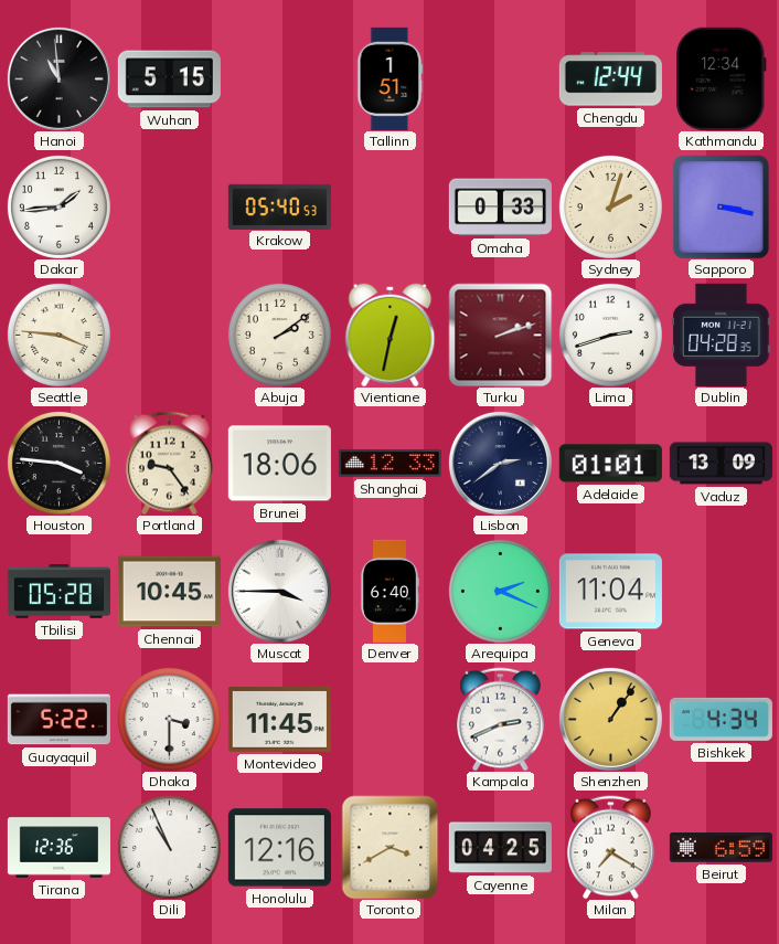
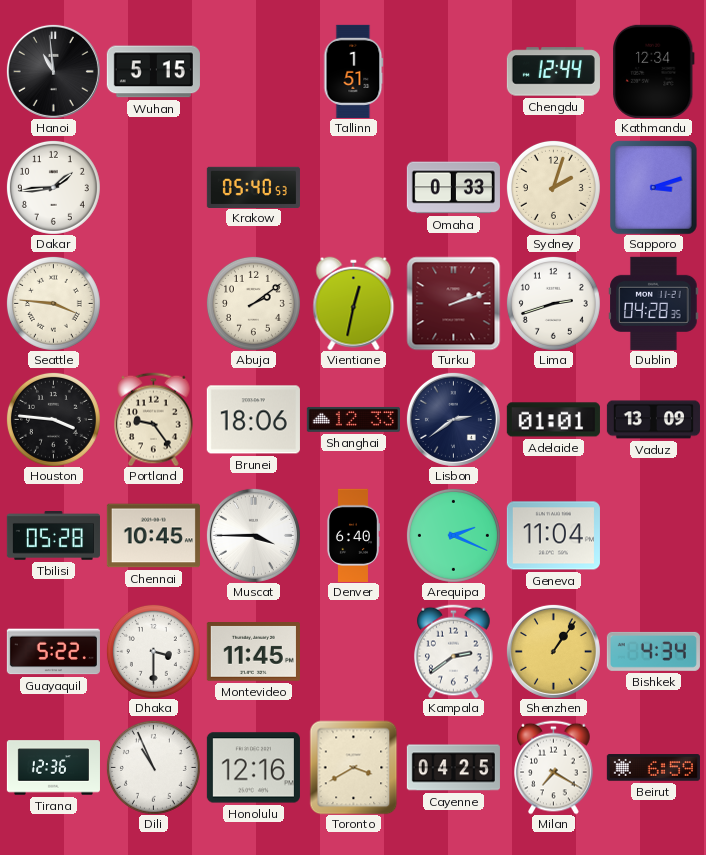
Sapporo: 3:17 -> 3:12 (654, 187)
Kampala: 2:41 -> 2:39 (454, 651)
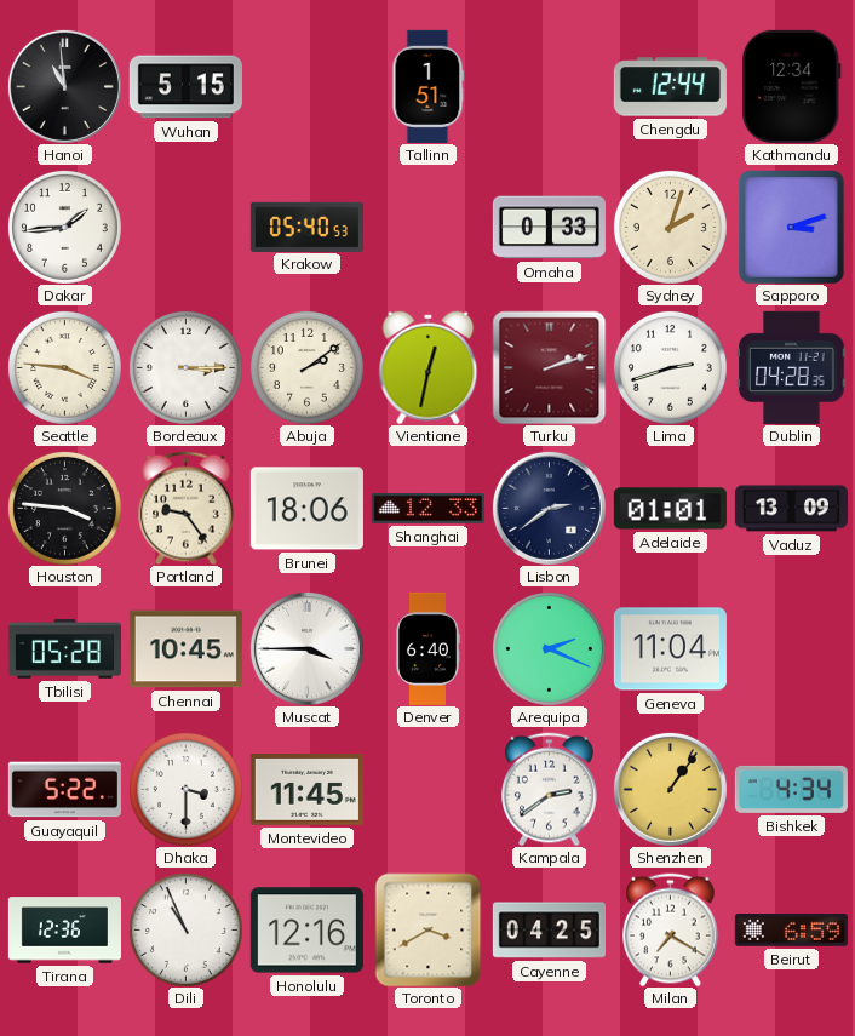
Bordeaux: none -> 3:15 (185, 367)
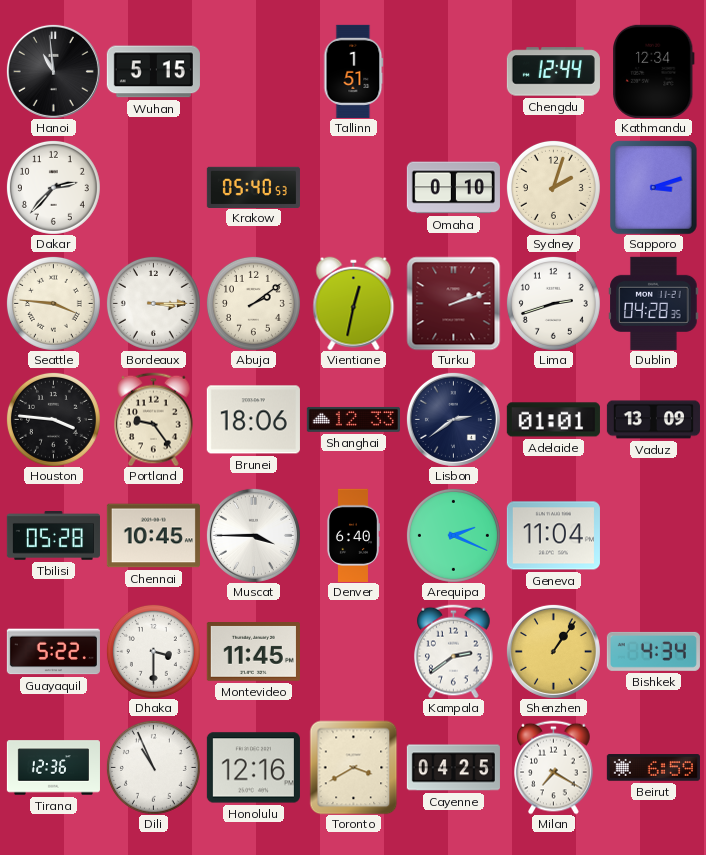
Dakar: 1:44 -> 2:37 (53, 187)
Omaha: 0:33 -> 0:10 (453, 188)
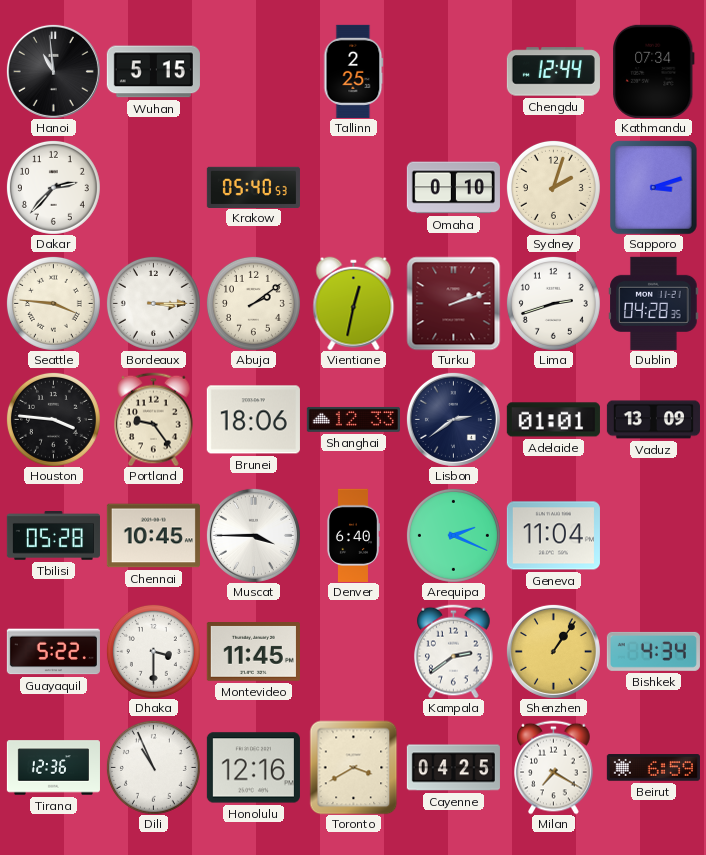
Tallinn: 1:51 -> 2:25 (354, 71)
Kathmandu: 12:34 -> 07:34 (654, 71)
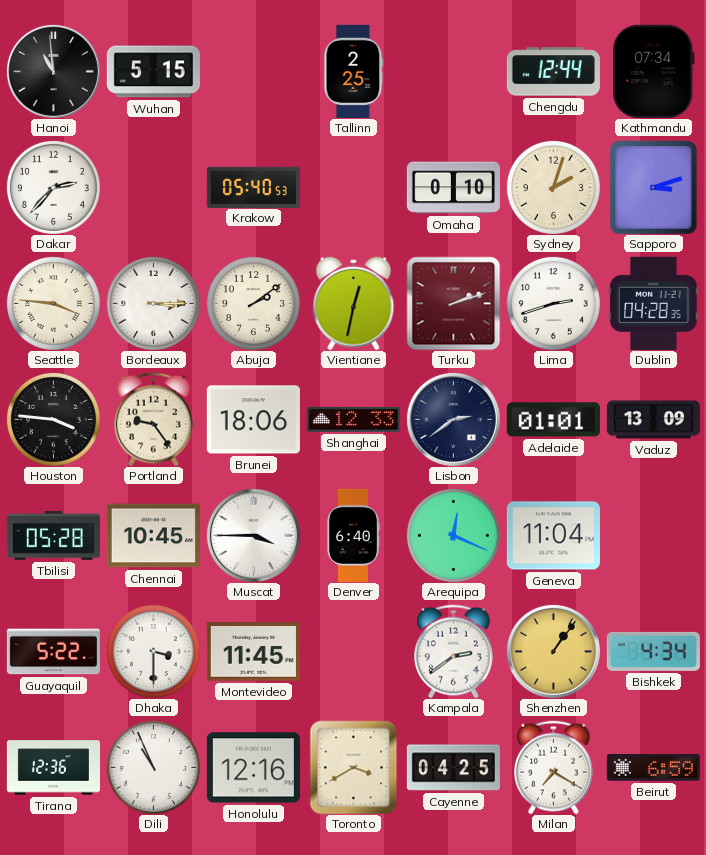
Arequipa: 2:19 -> 12:19 (453, 535)
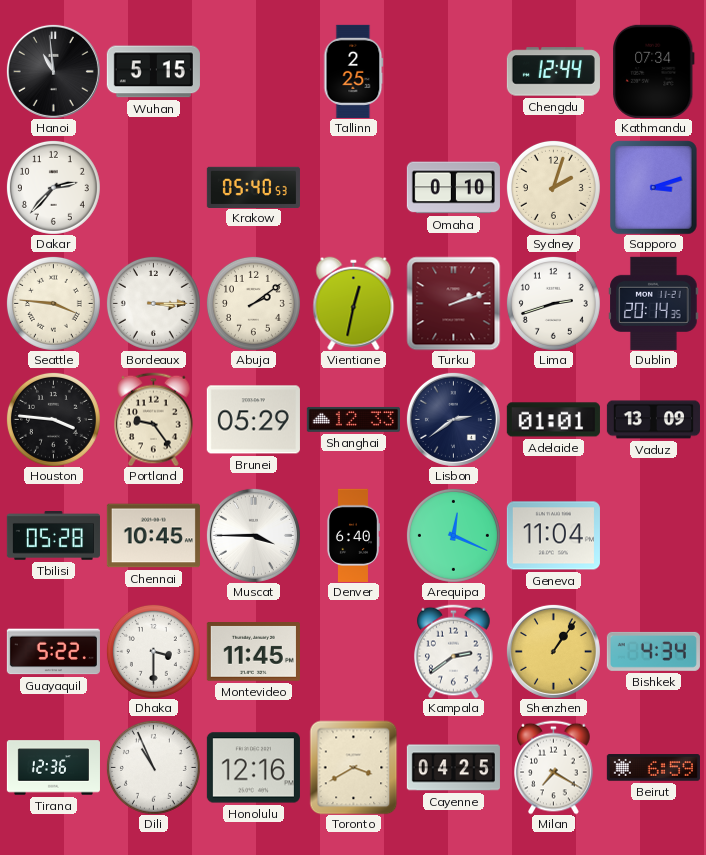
Dublin: 04:28 -> 20:14 (654, 303)
Brunei: 18:06 -> 05:29 (253, 420)
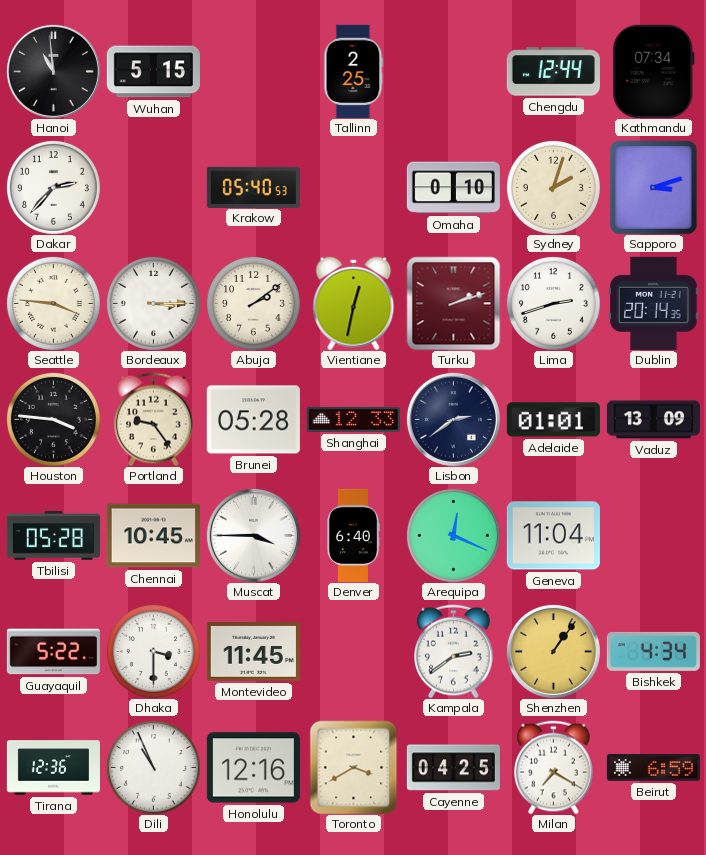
Brunei: 05:29 -> 05:28 (253, 420)
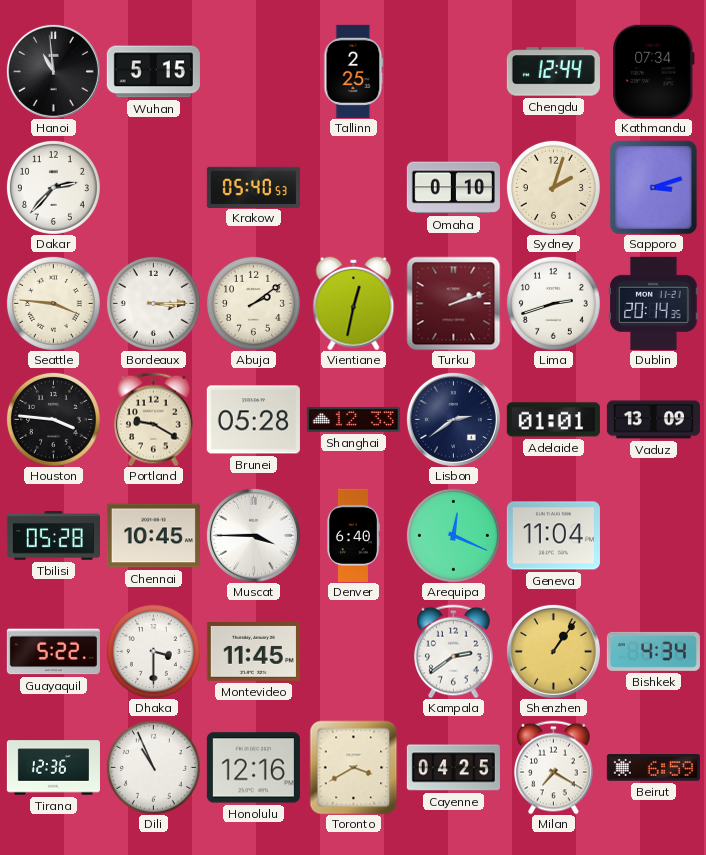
Portland: 9:24 -> 9:20 (154, 419)
